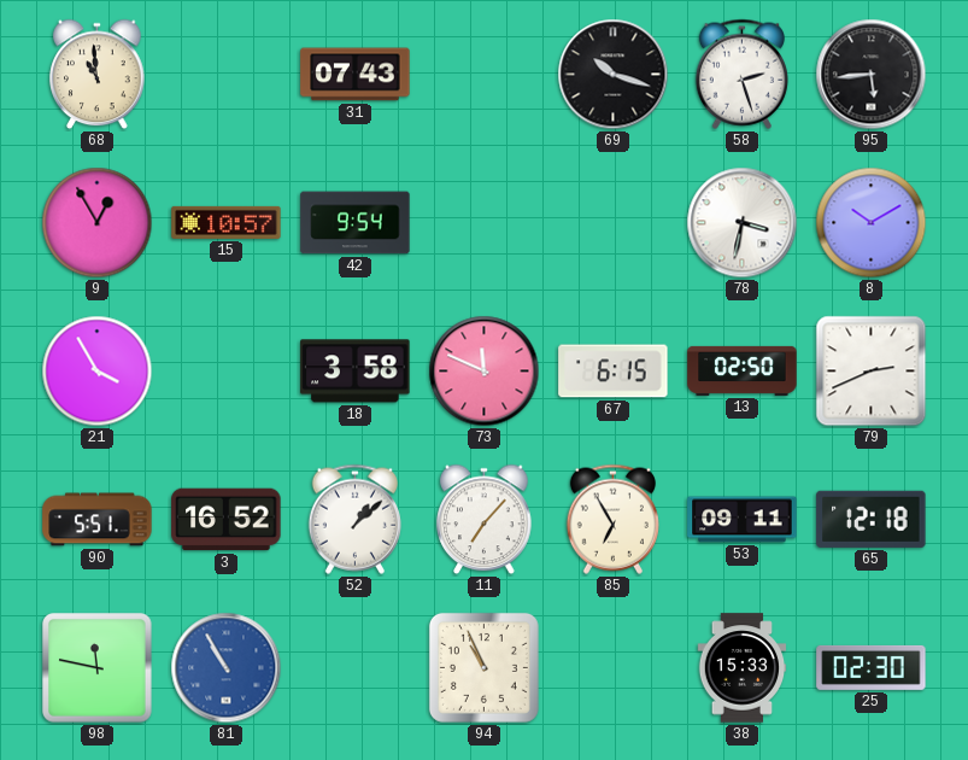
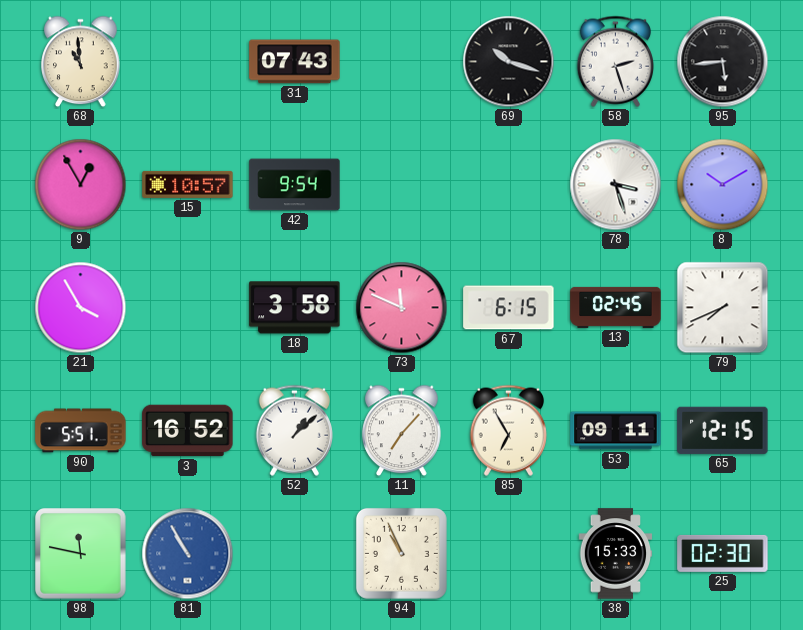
78: 3:32 -> 3:27 (616, 185)
13: 02:50 -> 02:45 (616, 307)
79: 2:41 -> 7:41 (723, 308)
65: 12:18 -> 12:15 (723, 430)
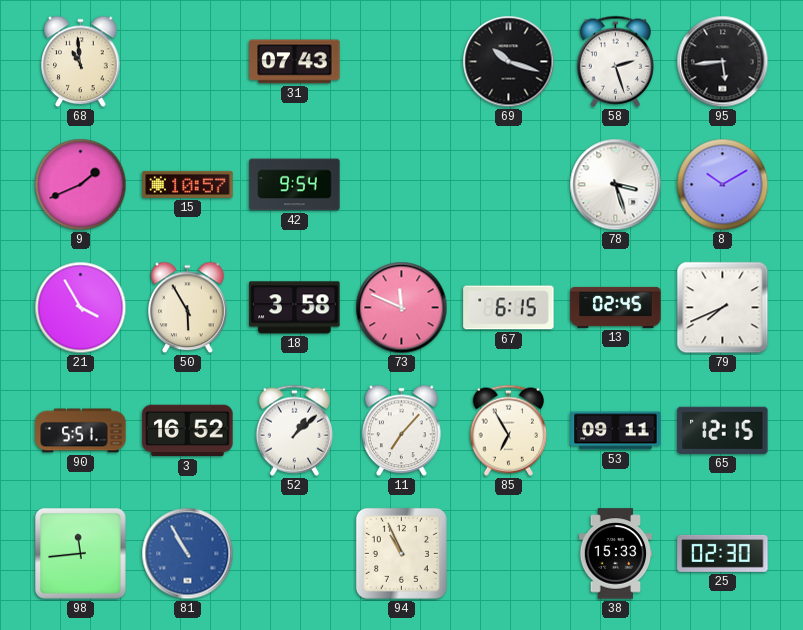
9: 12:55 -> 1:41 (81, 185)
50: none -> 5:55 (188, 308)
98: 11:47 -> 11:44 (81, 554)
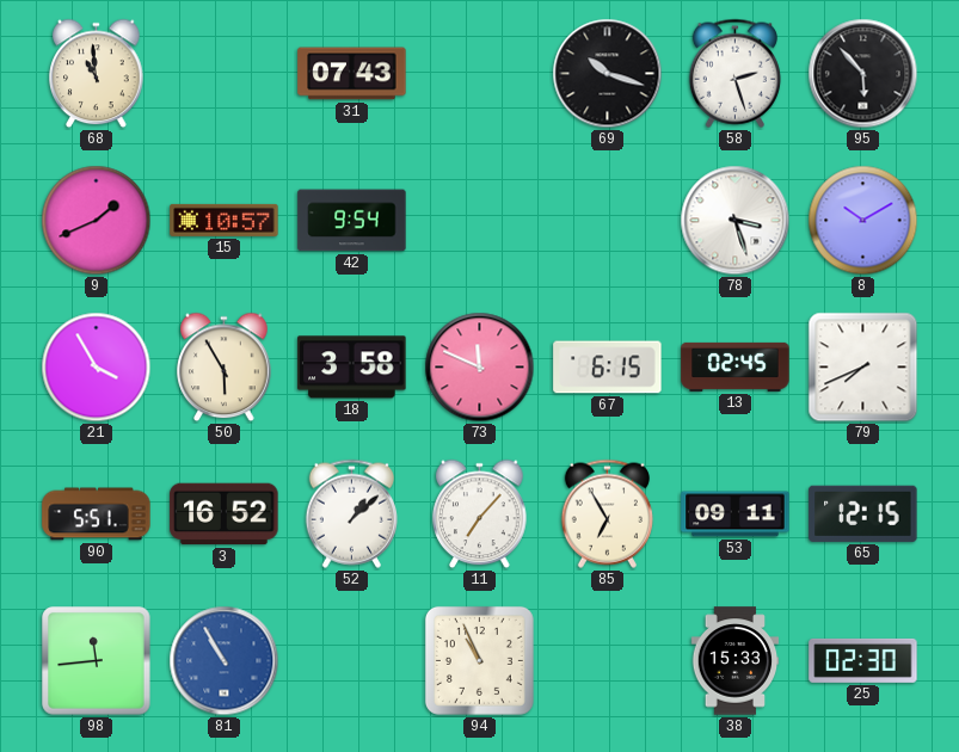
95: 5:44 -> 5:53 (863, 74)
